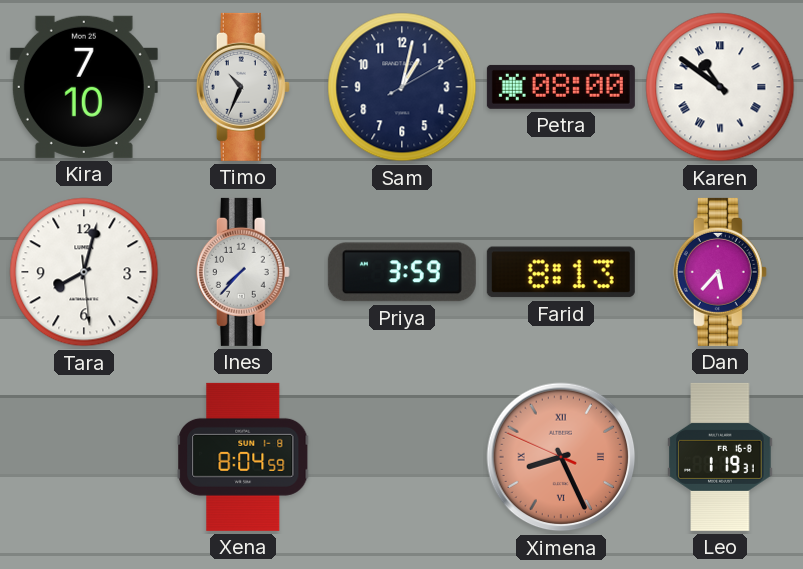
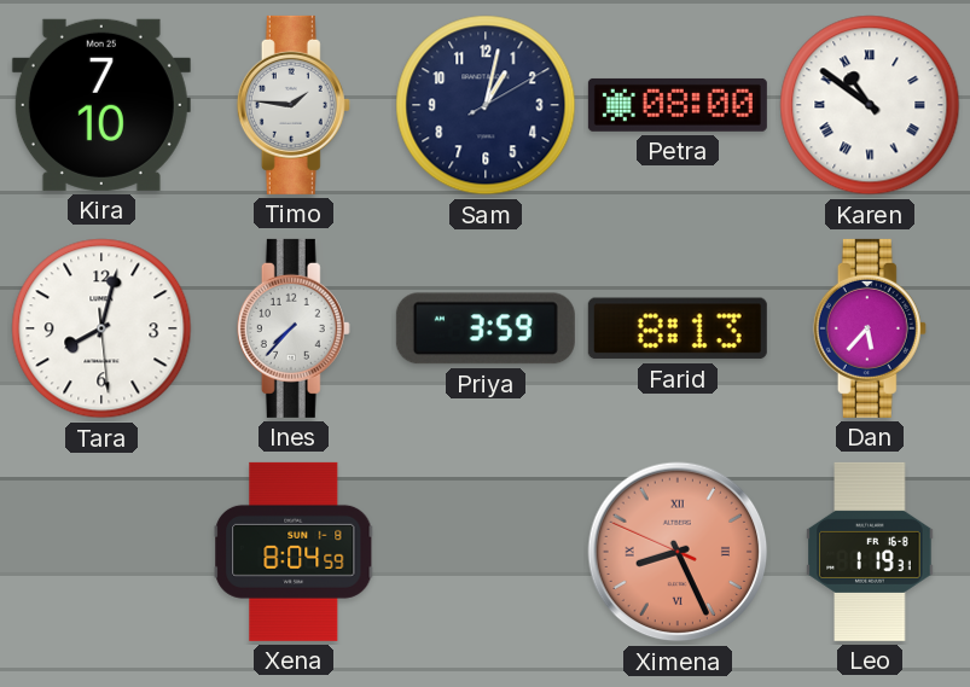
Timo: 10:34 -> 1:46 (294, 105)
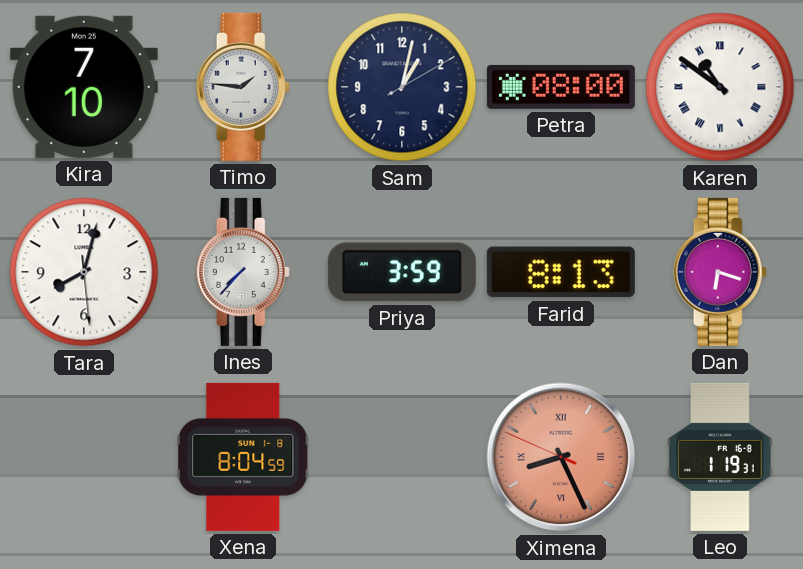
Dan: 5:37 -> 6:18 (720, 272)
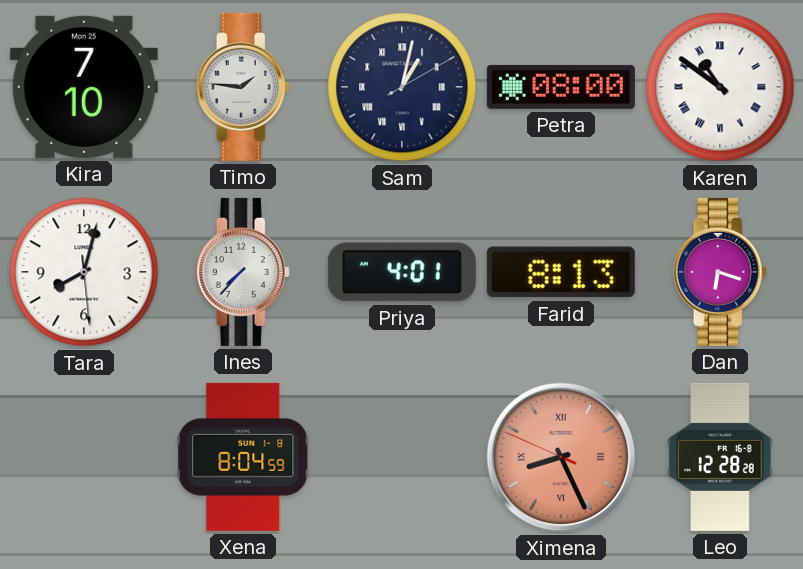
Sam numerals: Arabic -> Roman (402, 87)
Priya: 3:59 -> 4:01 (402, 272)
Leo: 1:19 -> 12:28 (720, 457)
